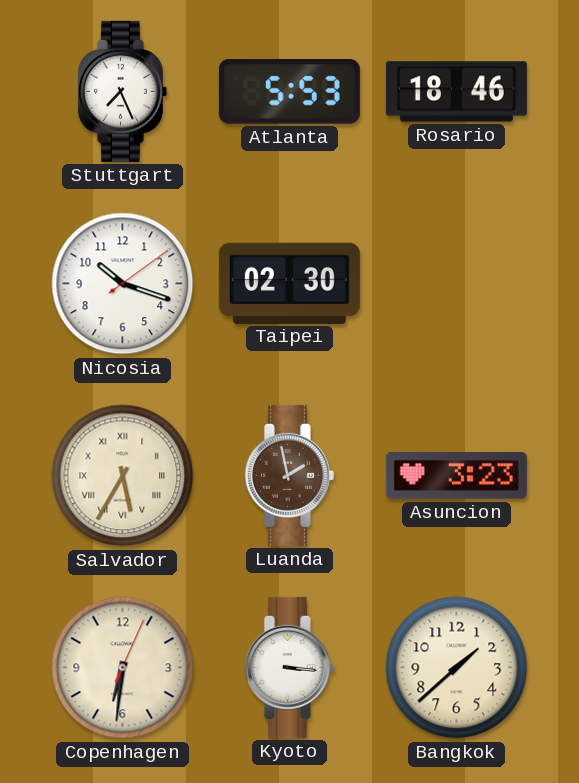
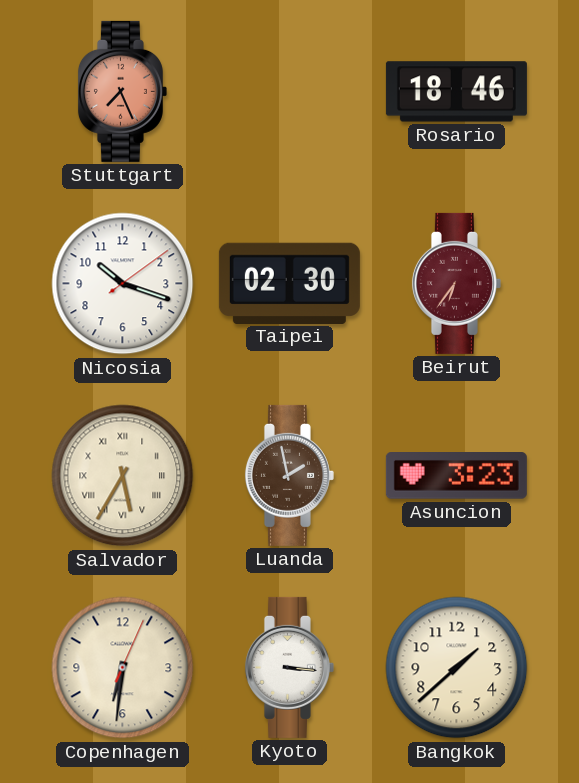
Stuttgart dial: white -> salmon (122, 91)
Atlanta: 5:53 -> none (289, 92)
Beirut: none -> 6:36 (456, 283)
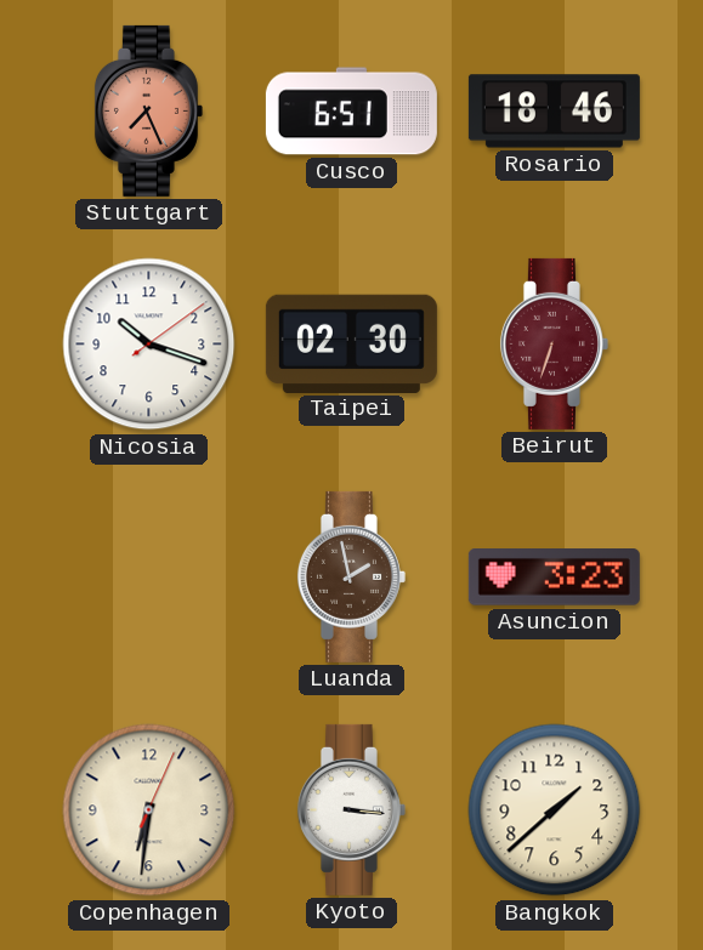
Cusco: none -> 6:51 (351, 112)
Beirut: 6:36 -> 6:33 (554, 343)
Salvador: 5:35 -> none (123, 476)
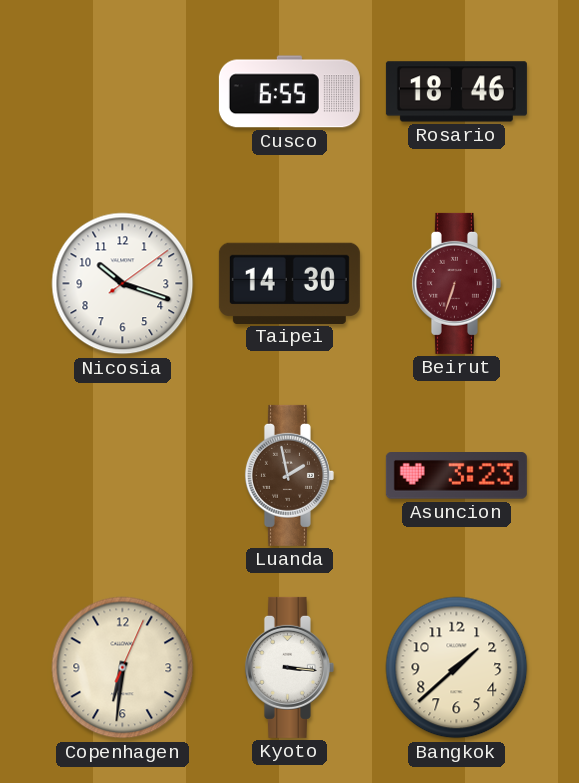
Stuttgart: 7:26 -> none (148, 110)
Cusco: 6:51 -> 6:55 (289, 92)
Taipei: 02:30 -> 14:30 (289, 283)
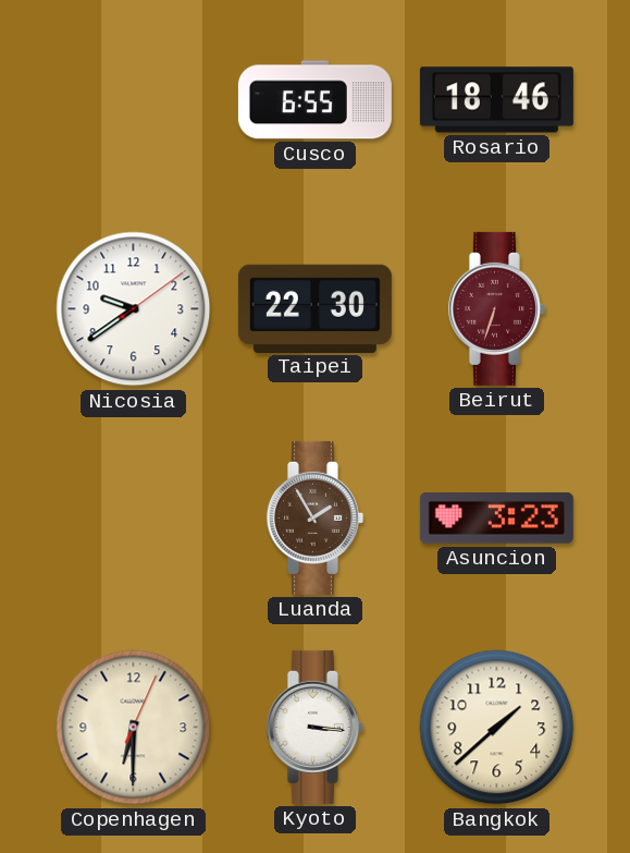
Nicosia: 10:18 -> 9:39 (134, 309)
Taipei: 14:30 -> 22:30 (314, 308)
Luanda: 1:58 -> 1:55 (314, 517)
Copenhagen: 6:31 -> 6:30 (134, 728)
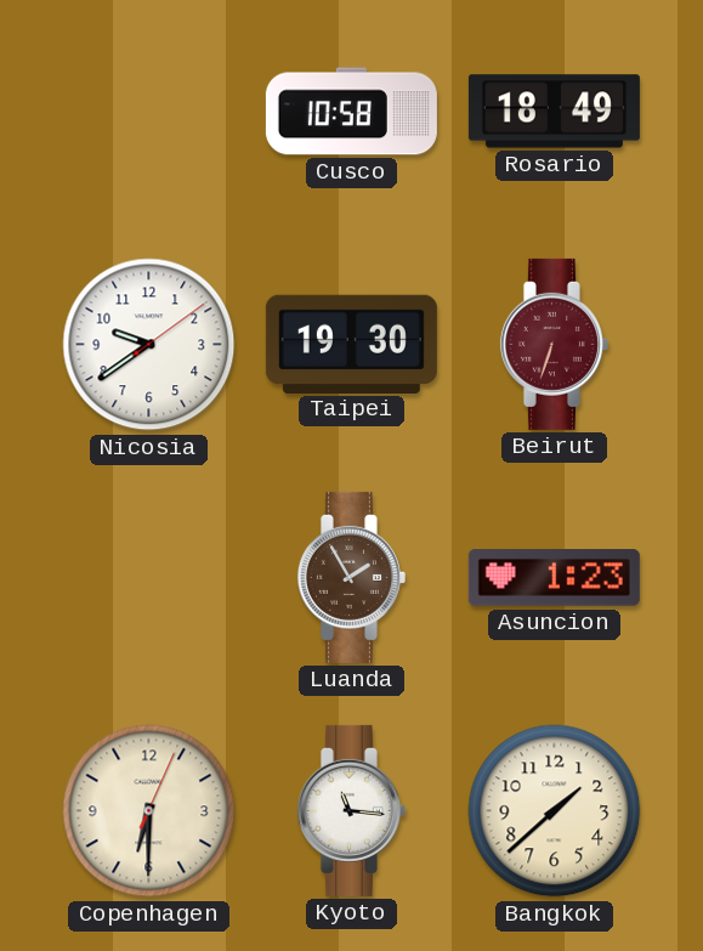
Cusco: 6:55 -> 10:58 (351, 112)
Rosario: 18:46 -> 18:49 (554, 112)
Taipei: 22:30 -> 19:30 (351, 344)
Asuncion: 3:23 -> 1:23 (554, 578)
Kyoto: 3:16 -> 11:16 (351, 810)
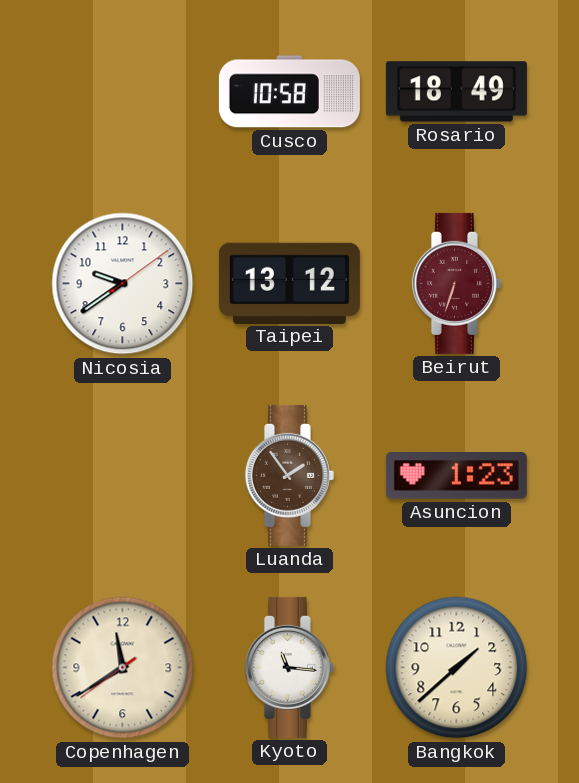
Taipei: 19:30 -> 13:12 (289, 283)
Luanda: 1:55 -> 1:54 (289, 475)
Copenhagen: 6:30 -> 11:39 (123, 668)
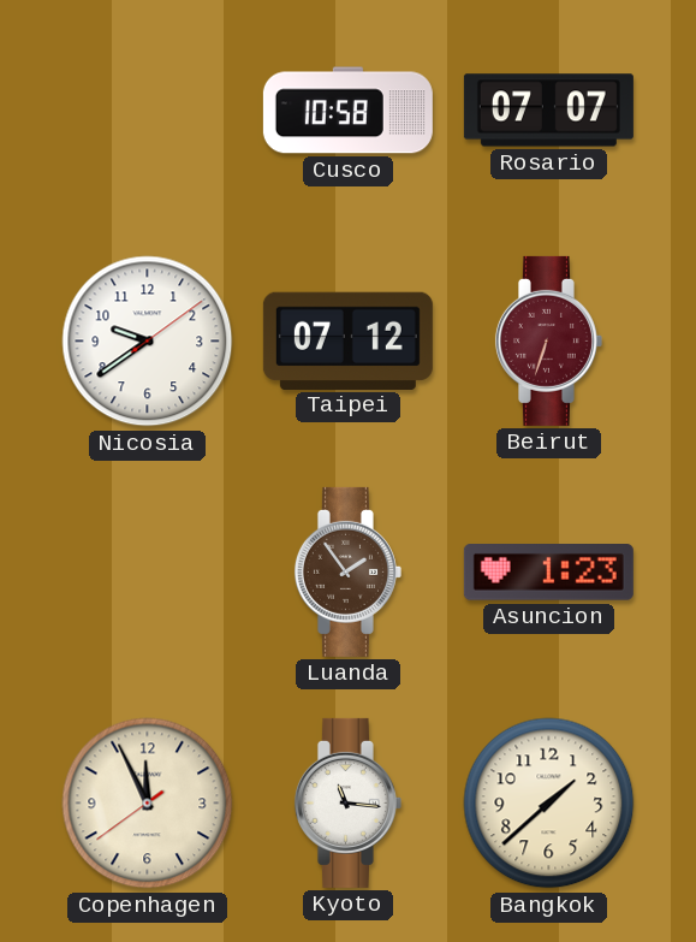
Rosario: 18:49 -> 07:07 (548, 111)
Taipei: 13:12 -> 07:12 (347, 340)
Copenhagen: 11:39 -> 11:55 (148, 804)
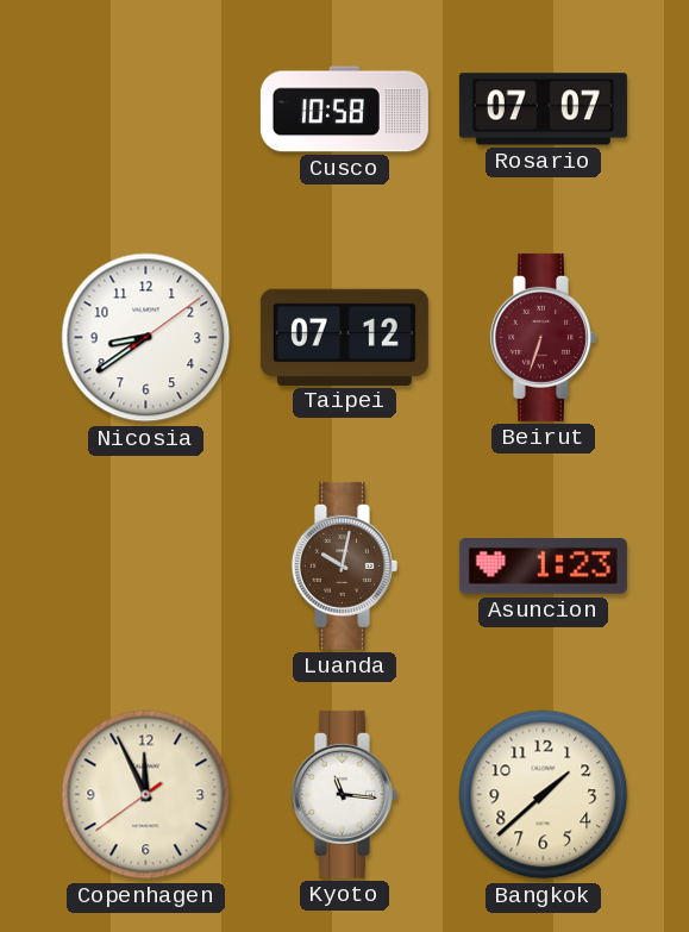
Nicosia: 9:39 -> 8:39 (146, 338)
Luanda: 1:54 -> 10:02 (344, 565)
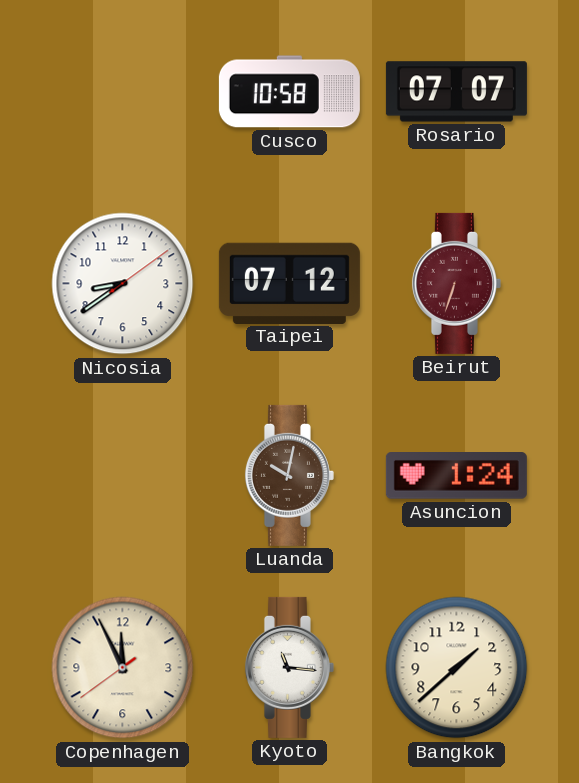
Asuncion: 1:23 -> 1:24 (456, 476)
